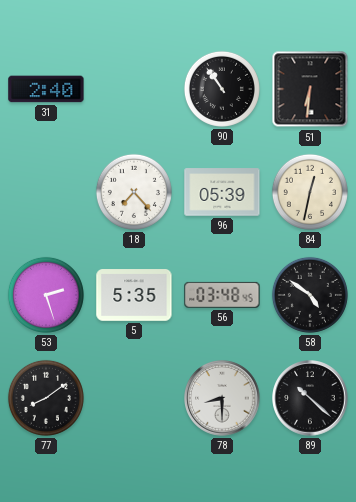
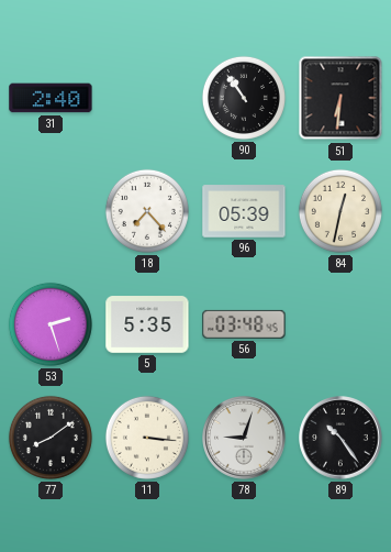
58: 4:51 -> none (310, 295)
11: none -> 3:16 (147, 438)
78: 8:30 -> 9:03 (244, 438)
89: 10:22 -> 10:24 (340, 438)
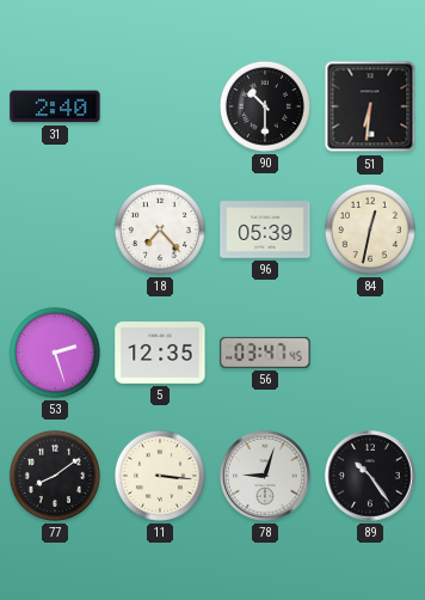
90: 10:54 -> 10:30 (265, 106)
5: 5:35 -> 12:35 (160, 353)
56: 03:48 -> 03:47 (265, 353)
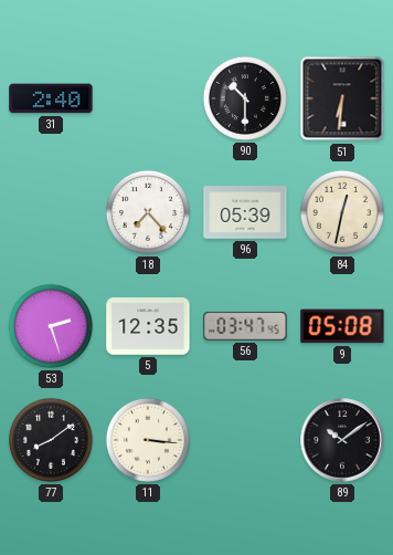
9: none -> 05:08 (342, 326)
78: 9:03 -> none (265, 476)
89: 10:24 -> 10:09 (342, 440)
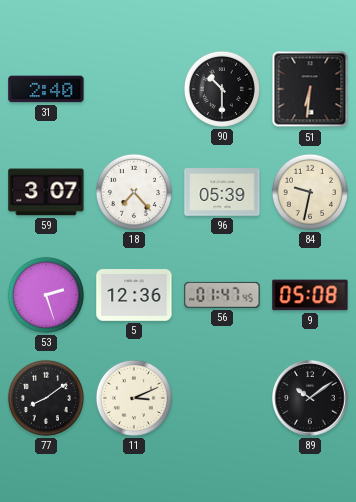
59: none -> 3:07 (46, 192)
84: 12:32 -> 9:32 (310, 192)
5: 12:35 -> 12:36 (134, 295)
56: 03:47 -> 01:47 (222, 295)
11: 3:16 -> 3:11 (134, 398)
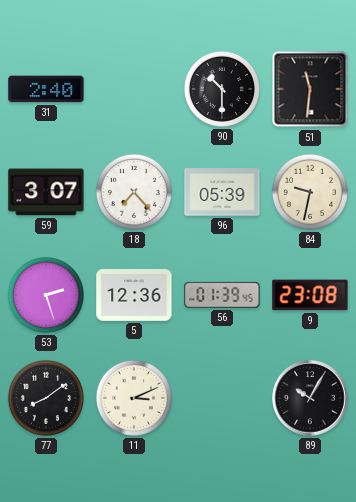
51: 6:31 -> 11:31 (310, 89)
56: 01:47 -> 01:39 (222, 295)
9: 05:08 -> 23:08 (310, 295)
89: 10:09 -> 10:05 (310, 398)
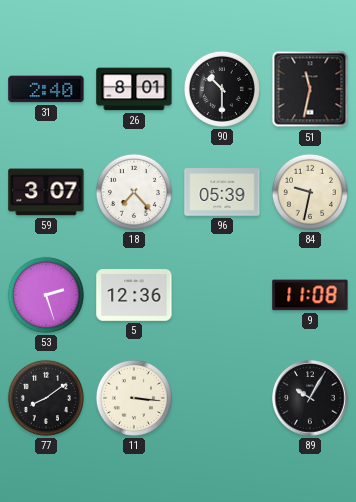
26: none -> 8:01 (134, 89)
51: 11:31 -> 11:32 (310, 89)
56: 01:39 -> none (222, 295)
9: 23:08 -> 11:08 (310, 295)
11: 3:11 -> 3:16 (134, 398)
